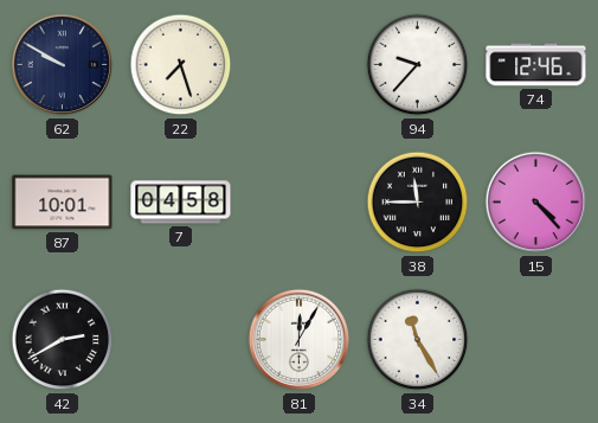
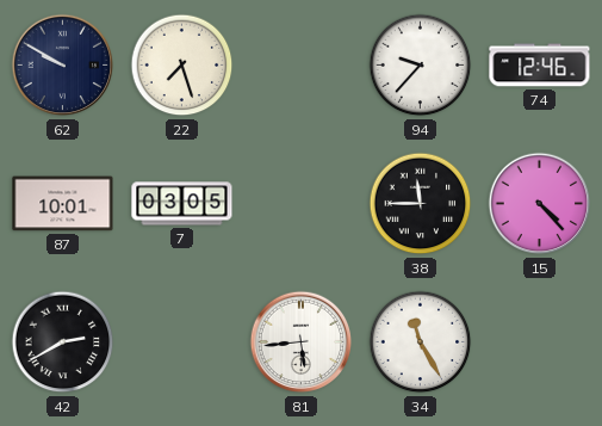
7: 04:58 -> 03:05 (182, 204)
81: 12:05 -> 5:44 (302, 342)
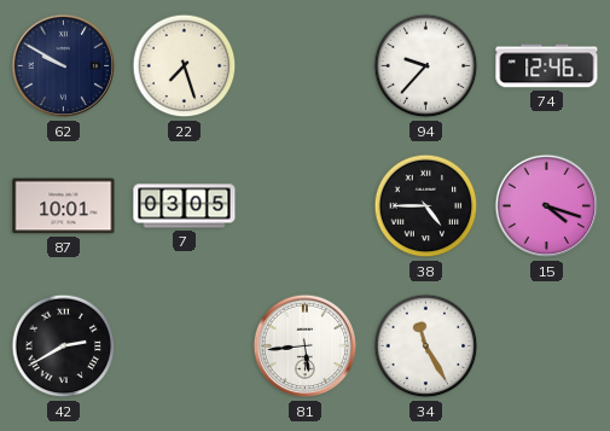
38: 11:45 -> 4:45 (426, 206)
15: 4:23 -> 4:18 (547, 206)
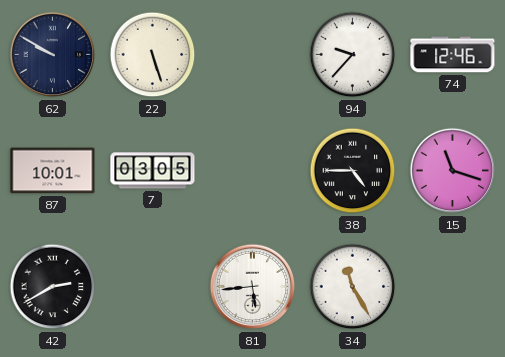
22: 7:27 -> 5:27 (153, 55)
15: 4:18 -> 11:18 (453, 171)
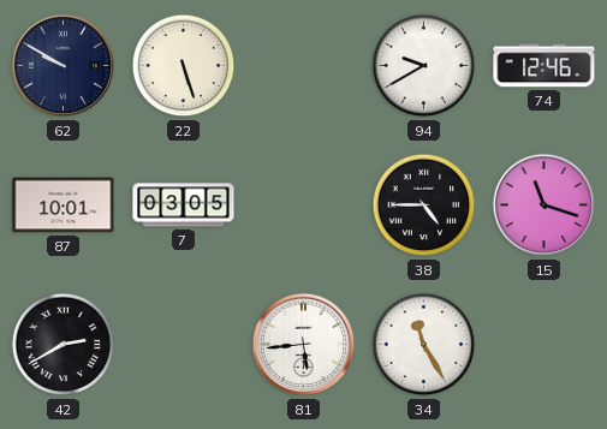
94: 9:37 -> 9:40 (424, 66)
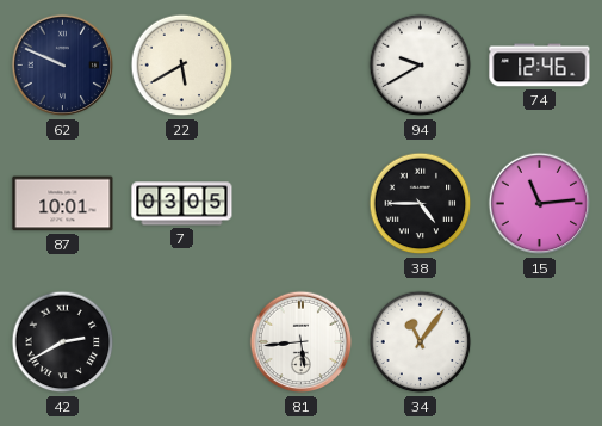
62: 9:50 -> 9:49 (63, 66)
22: 5:27 -> 5:40 (182, 66)
15: 11:18 -> 11:14 (540, 204)
34: 11:25 -> 11:06 (421, 342)
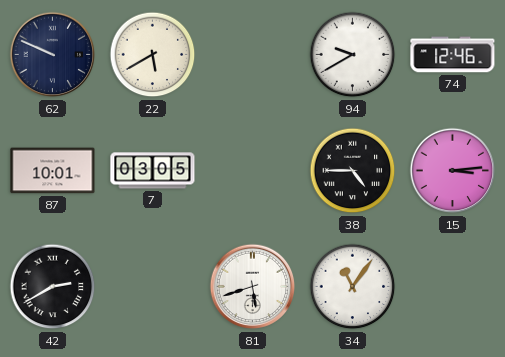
15: 11:14 -> 3:14 (453, 171)
81: 5:44 -> 5:42 (253, 287)
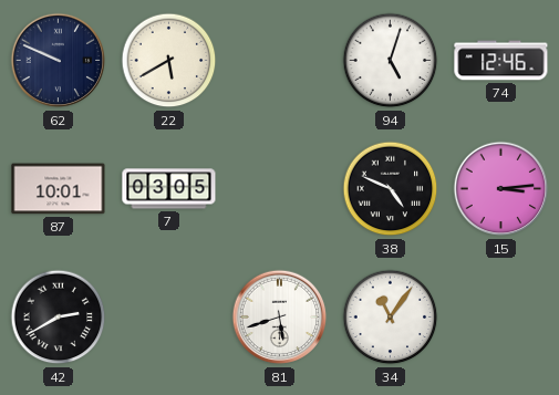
94: 9:40 -> 5:03 (391, 61)
38: 4:45 -> 4:49 (391, 189)
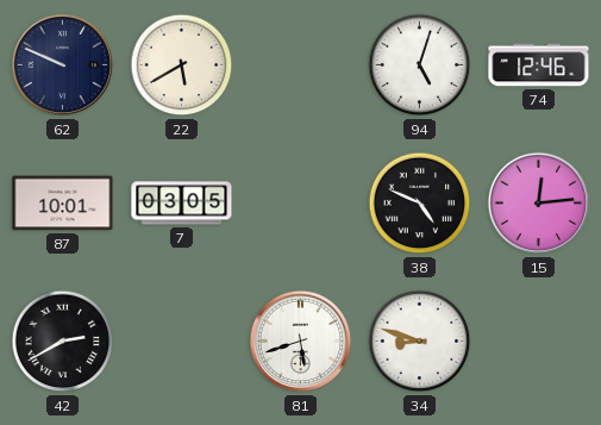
15: 3:14 -> 12:14 (539, 204)
34: 11:06 -> 8:48 (420, 342)
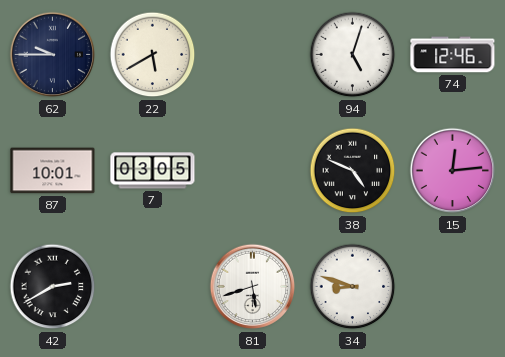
62: 9:49 -> 9:45 (53, 55)
